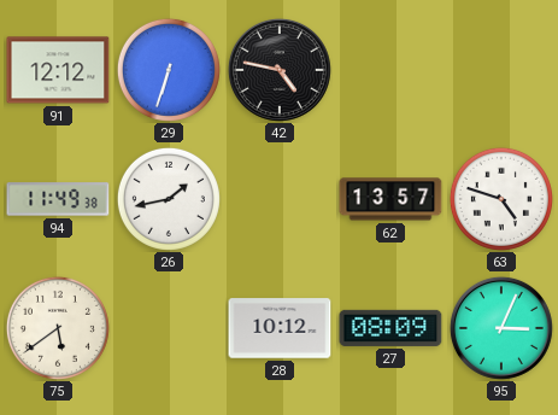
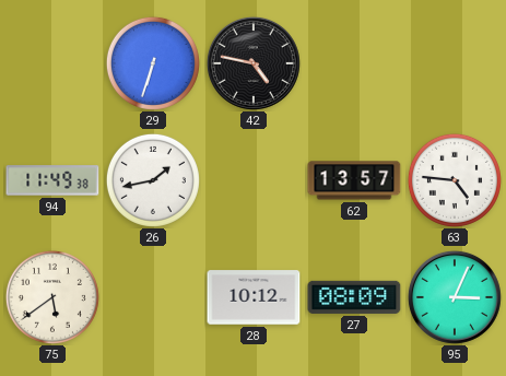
91: 12:12 -> none (58, 70)
63: 4:48 -> 4:46 (455, 180)
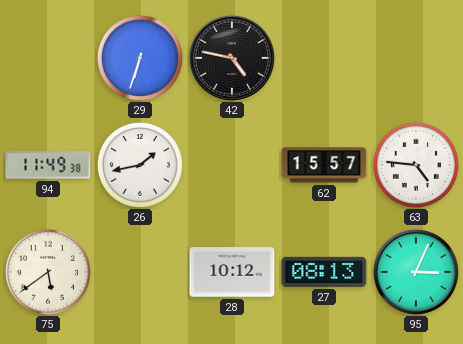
62: 13:57 -> 15:57 (324, 165)
27: 08:09 -> 08:13 (324, 272)
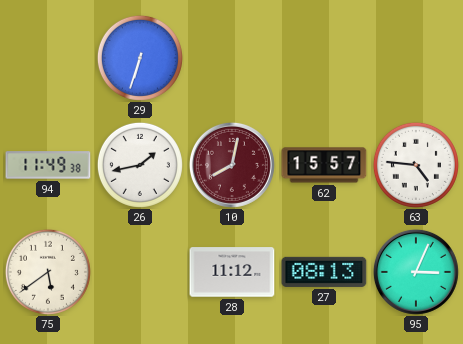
42: 4:47 -> none (232, 58)
10: none -> 8:02 (232, 165)
28: 10:12 -> 11:12 (232, 272)
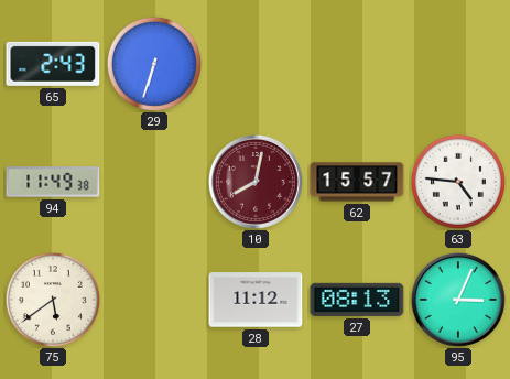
65: none -> 2:43 (53, 64)
26: 1:43 -> none (140, 165)
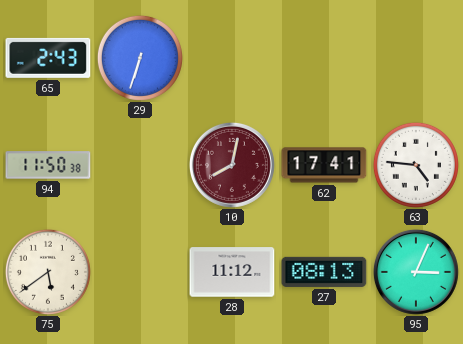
94: 11:49 -> 11:50 (48, 165)
62: 15:57 -> 17:41 (324, 165)
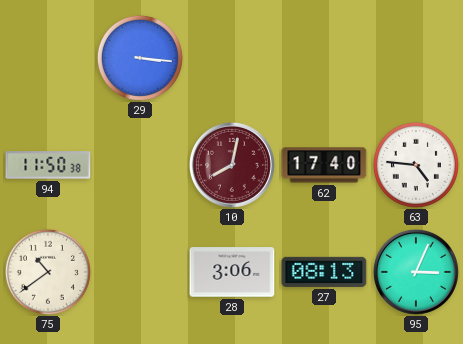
65: 2:43 -> none (48, 58)
29: 6:33 -> 3:16 (140, 58)
62: 17:41 -> 17:40 (324, 165)
75: 5:39 -> 10:39 (48, 272)
28: 11:12 -> 3:06 (232, 272)
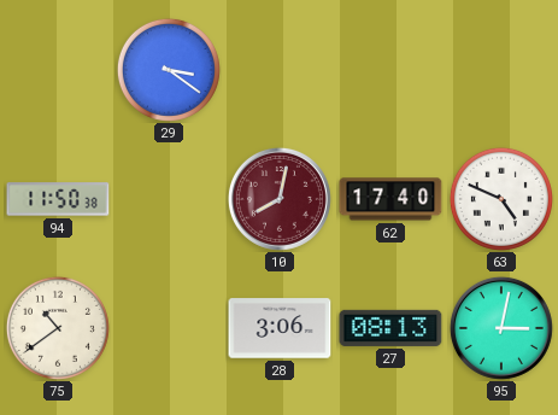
29: 3:16 -> 3:21 (169, 70)
63: 4:46 -> 4:49 (501, 199)
95: 3:04 -> 3:02 (501, 328)
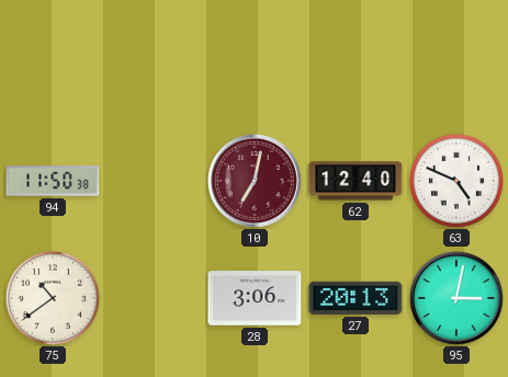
29: 3:21 -> none (169, 70)
10: 8:02 -> 7:02 (255, 181)
62: 17:40 -> 12:40 (355, 181)
27: 08:13 -> 20:13 (355, 298)
